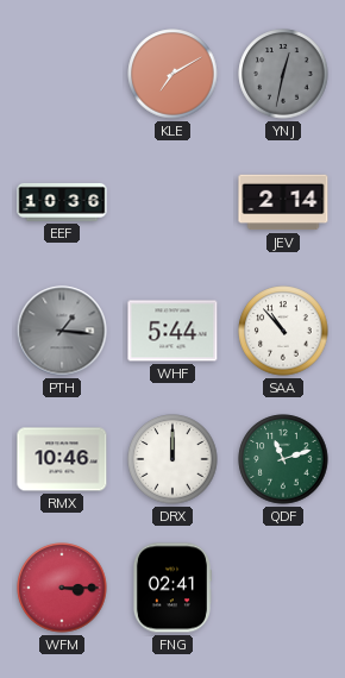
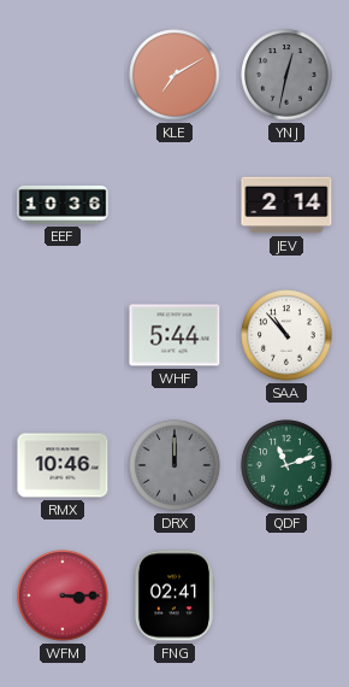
PTH: 1:16 -> none (62, 331)
DRX dial: white -> grey (174, 465)
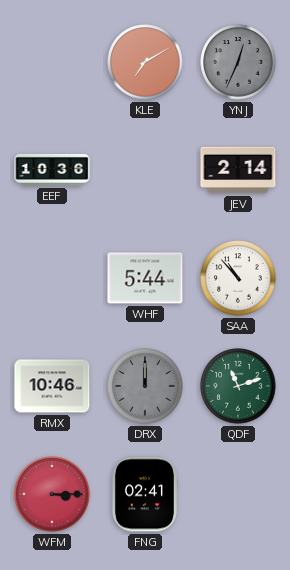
YNJ: 12:32 -> 12:34 (238, 62)
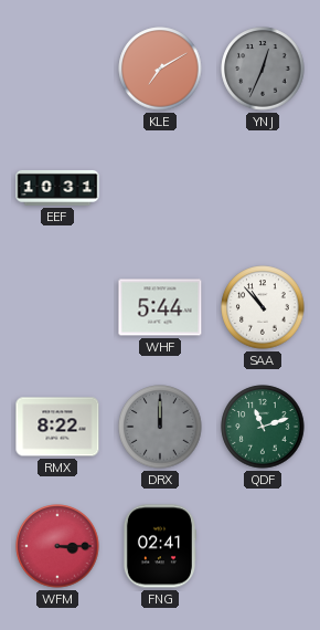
EEF: 10:36 -> 10:31 (57, 188)
JEV: 2:14 -> none (238, 170)
RMX: 10:46 -> 8:22 (57, 427)
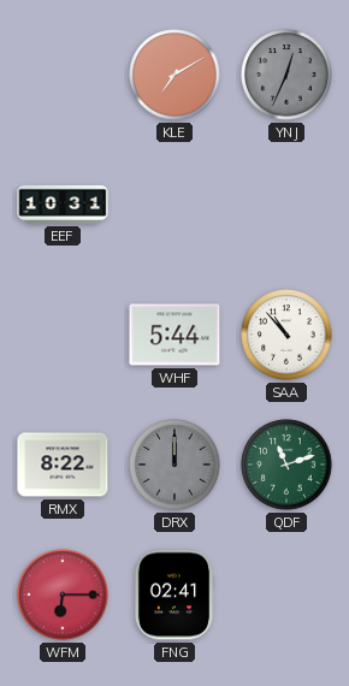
WFM: 3:15 -> 6:15 (63, 595)
